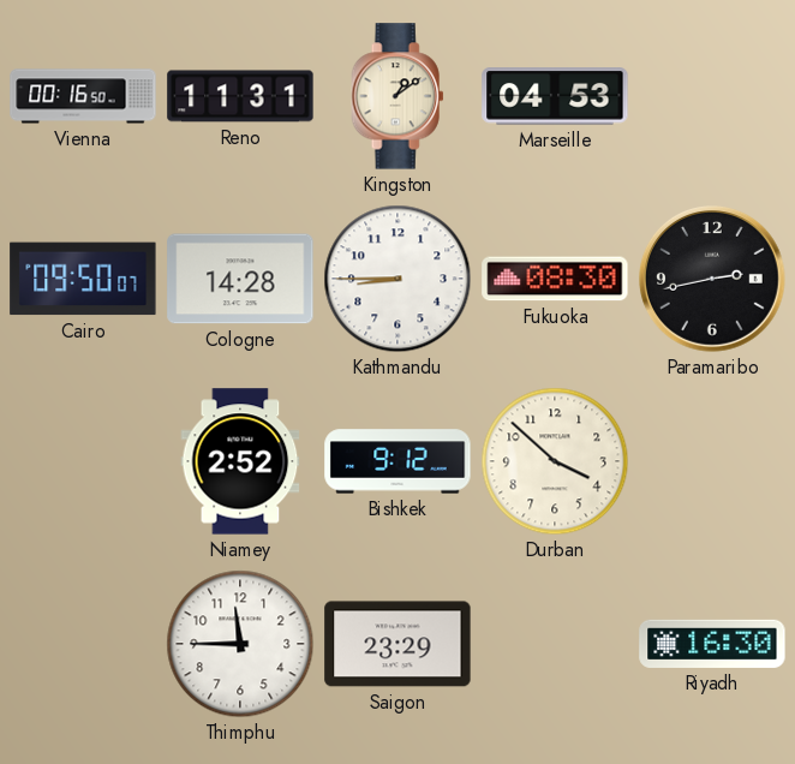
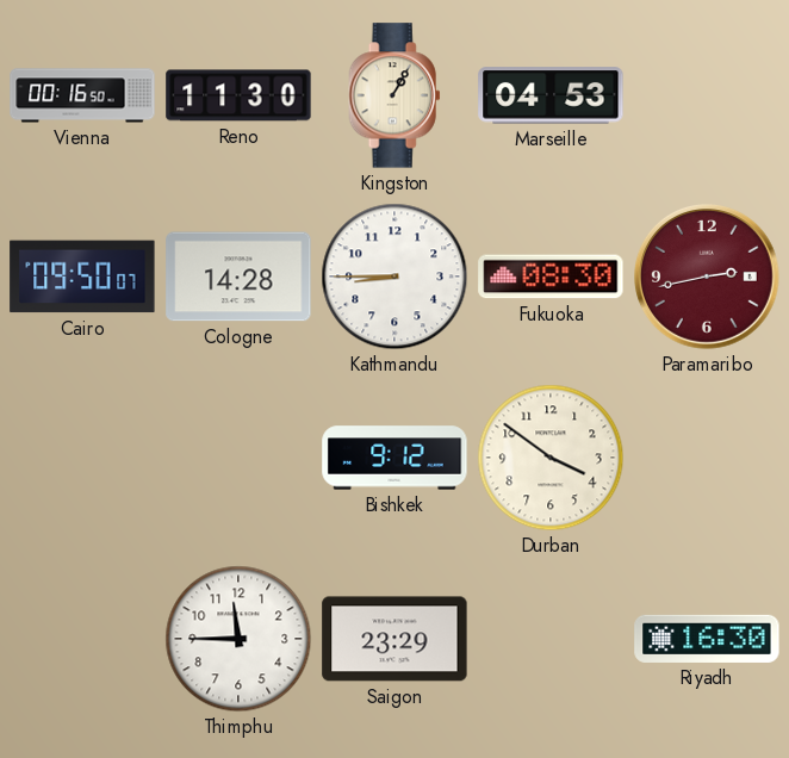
Reno: 11:31 -> 11:30 (238, 95)
Kingston: 1:09 -> 1:05 (394, 95)
Paramaribo dial: black -> burgundy (708, 278)
Niamey: 2:52 -> none (240, 461)
Durban: 3:52 -> 3:51 (551, 458)
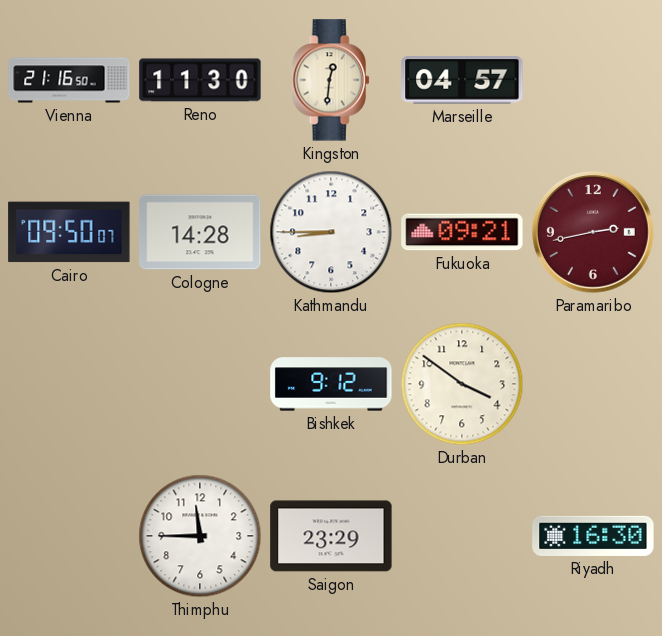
Vienna: 00:16 -> 21:16 (69, 80)
Kingston: 1:05 -> 12:31 (331, 80)
Marseille: 04:53 -> 04:57 (462, 80)
Fukuoka: 08:30 -> 09:21 (462, 232)
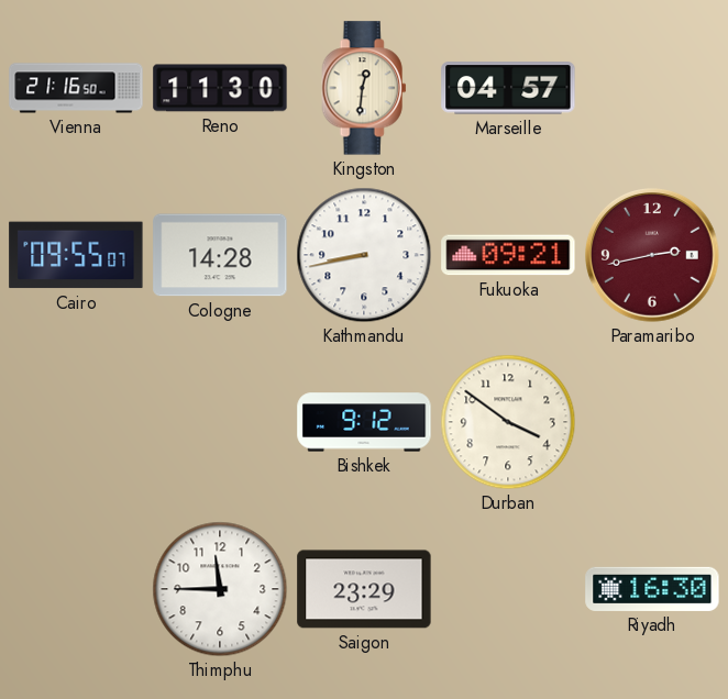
Cairo: 09:50 -> 09:55 (76, 255)
Kathmandu: 8:45 -> 8:43 (364, 255)
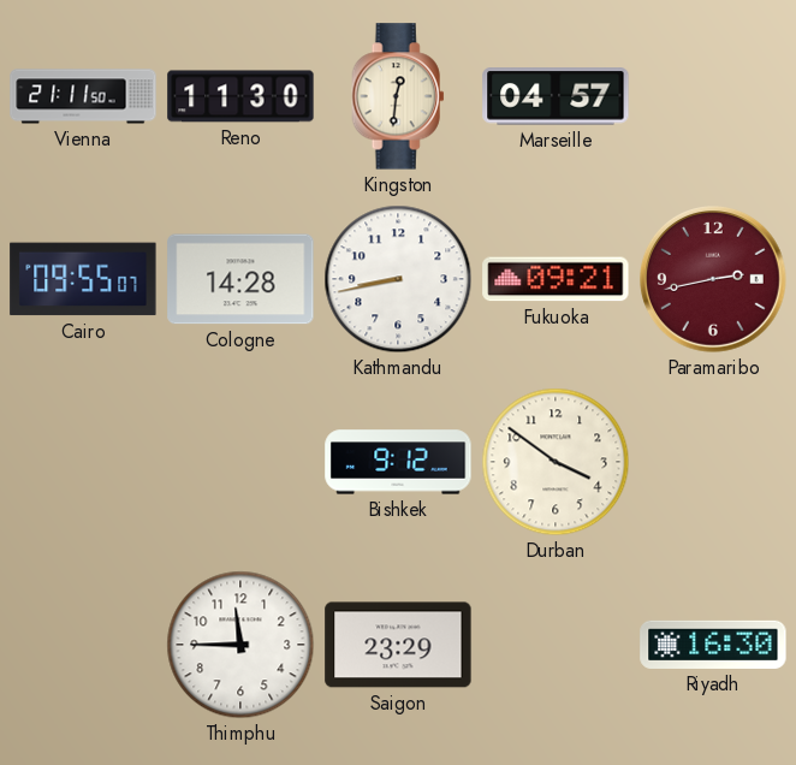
Vienna: 21:16 -> 21:11 (83, 96)
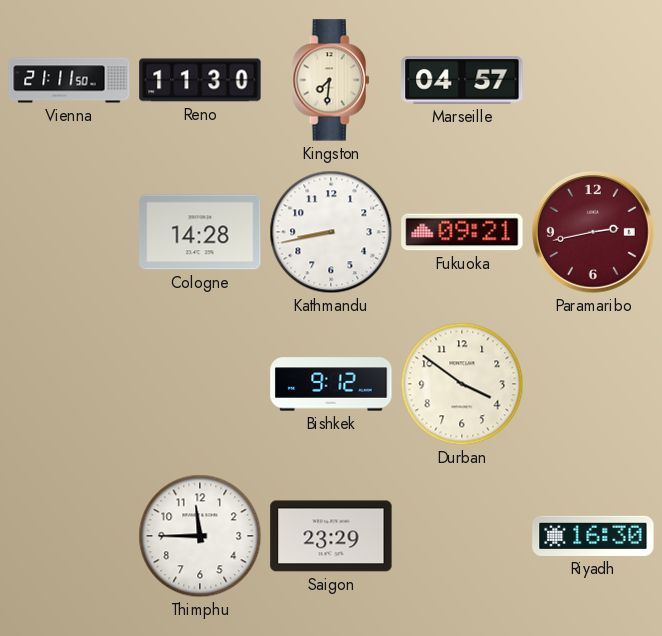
Kingston: 12:31 -> 7:31 (331, 80)
Cairo: 09:55 -> none (83, 279)
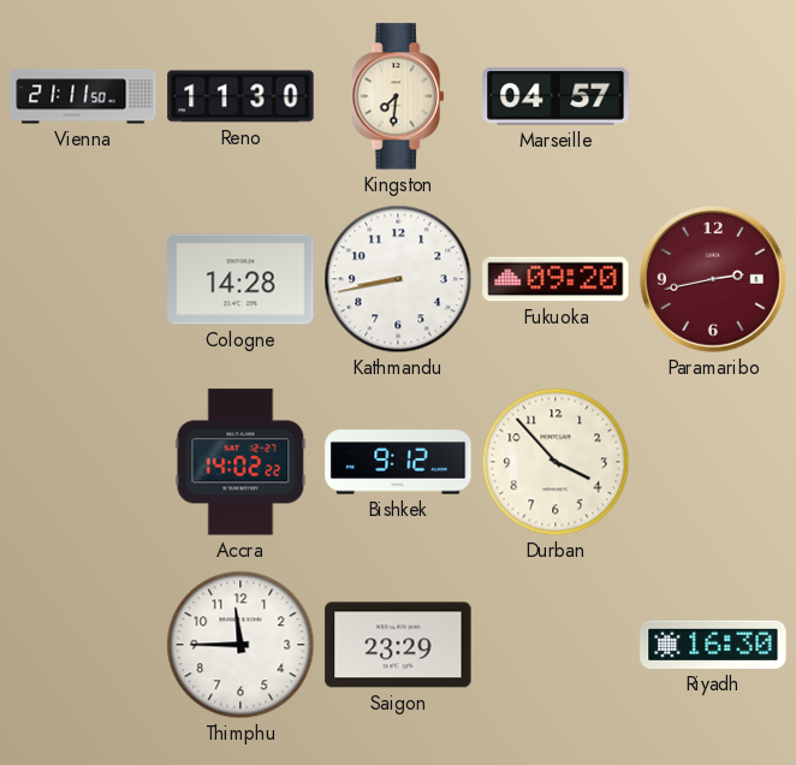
Fukuoka: 09:21 -> 09:20 (556, 279)
Accra: none -> 14:02 (240, 462)
Durban: 3:51 -> 3:53 (556, 462)
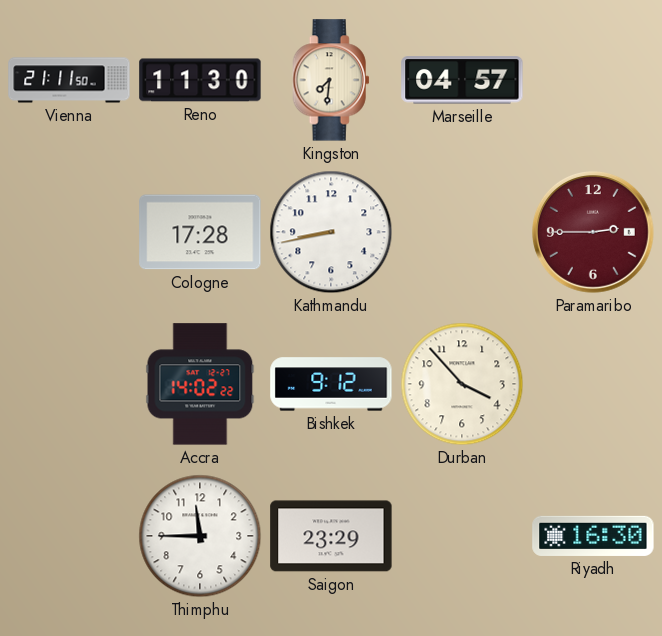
Cologne: 14:28 -> 17:28 (200, 232)
Fukuoka: 09:20 -> none (556, 279)
Paramaribo: 2:43 -> 2:45 (594, 233)
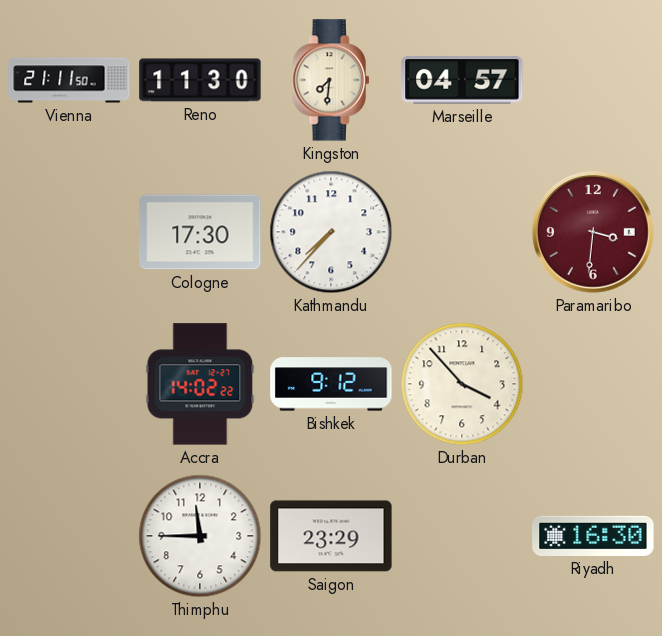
Cologne: 17:28 -> 17:30 (200, 232)
Kathmandu: 8:43 -> 7:37 (331, 232)
Paramaribo: 2:45 -> 3:31 (594, 233)
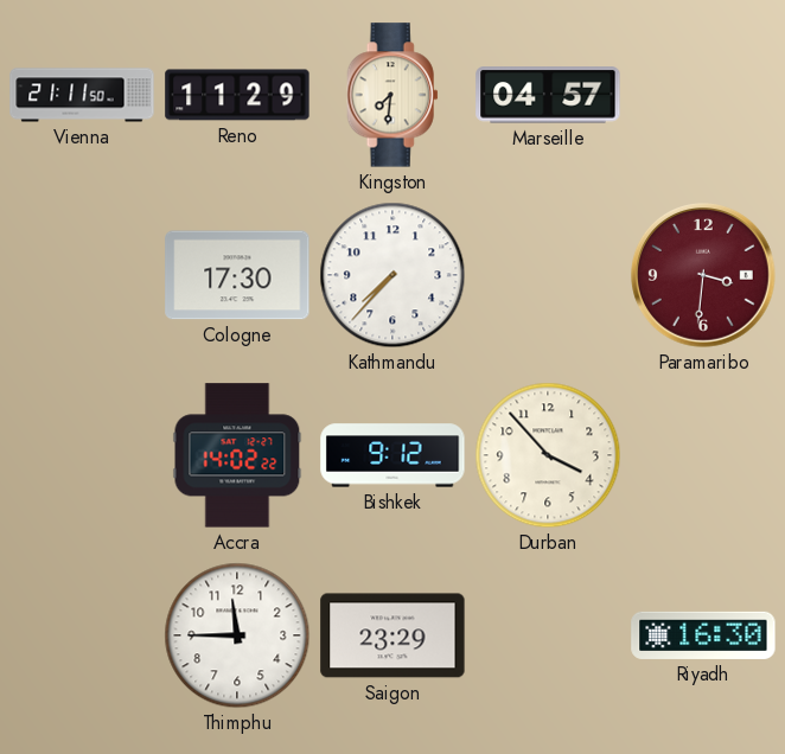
Reno: 11:30 -> 11:29 (237, 95)
